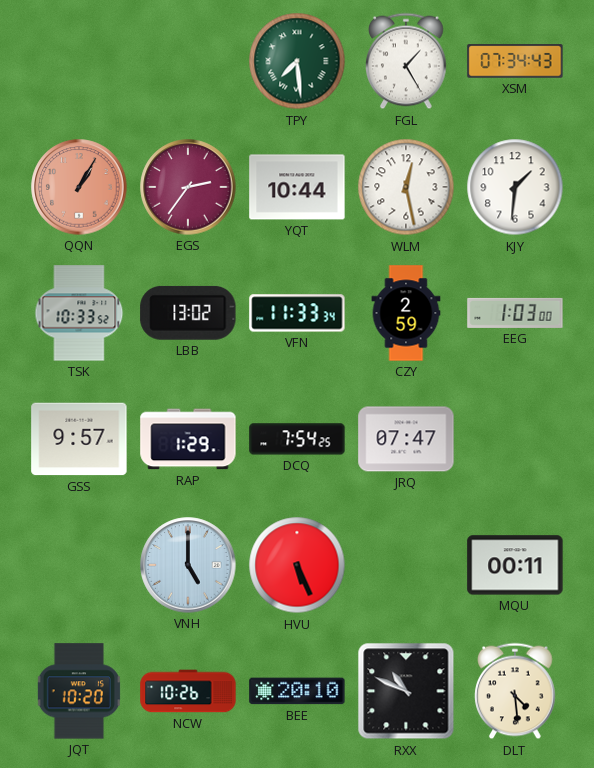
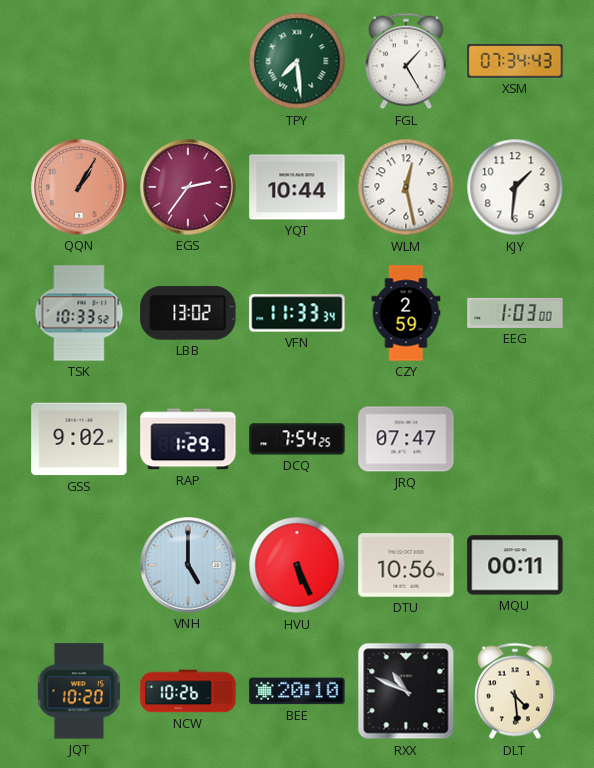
GSS: 9:57 -> 9:02 (79, 439)
DTU: none -> 10:56 (406, 565)
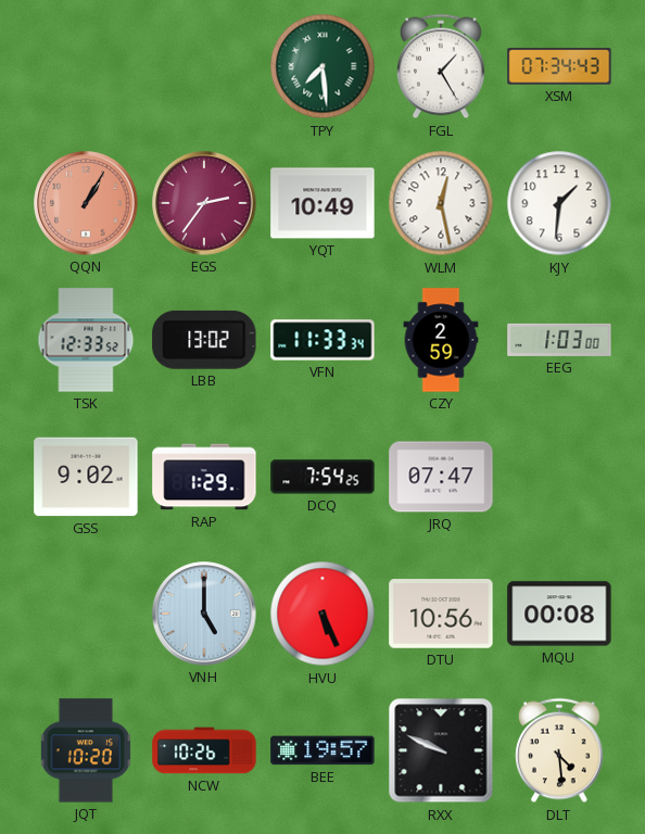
YQT: 10:44 -> 10:49 (322, 203)
TSK: 10:33 -> 12:33 (86, 340)
MQU: 00:11 -> 00:08 (559, 614)
BEE: 20:10 -> 19:57 (322, 750)
RXX: 10:49 -> 9:49 (441, 750)
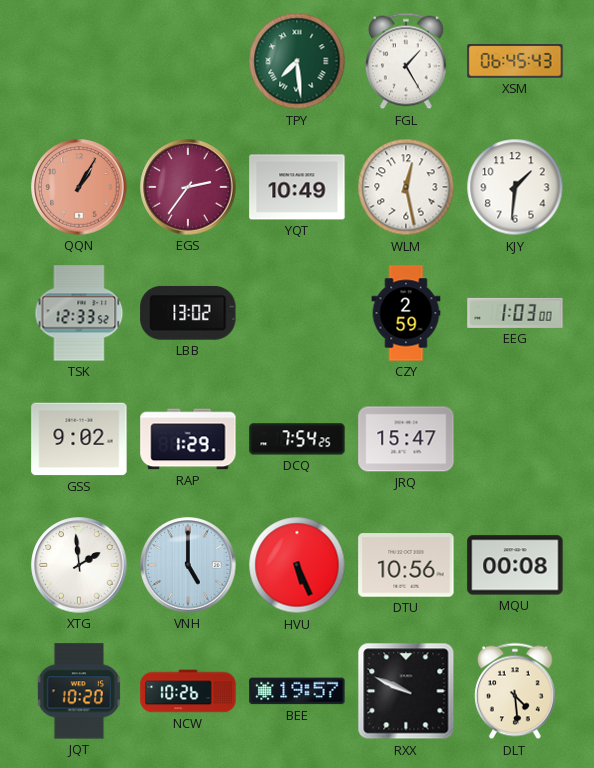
XSM: 07:34 -> 06:45 (515, 61)
VFN: 11:33 -> none (322, 340)
JRQ: 07:47 -> 15:47 (406, 439)
XTG: none -> 1:59 (79, 565)
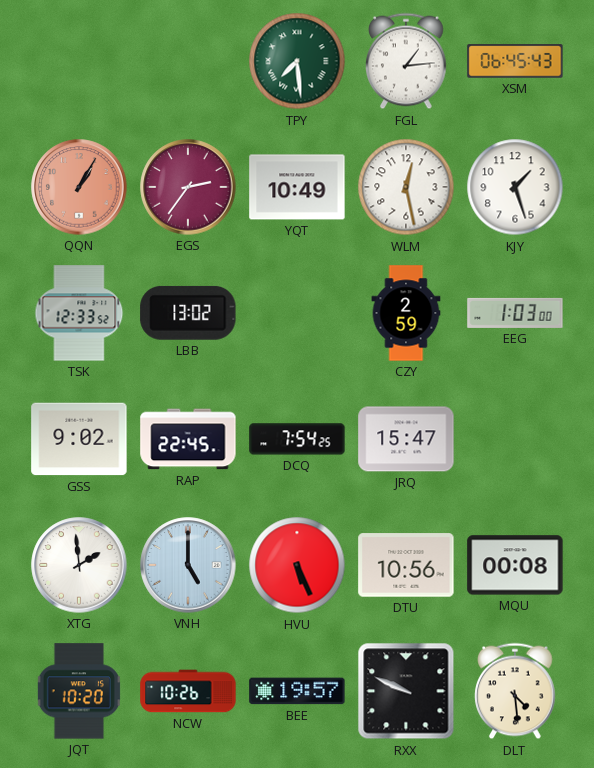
FGL: 1:25 -> 1:14 (406, 61)
KJY: 1:31 -> 1:27 (515, 187)
RAP: 1:29 -> 22:45 (188, 439)
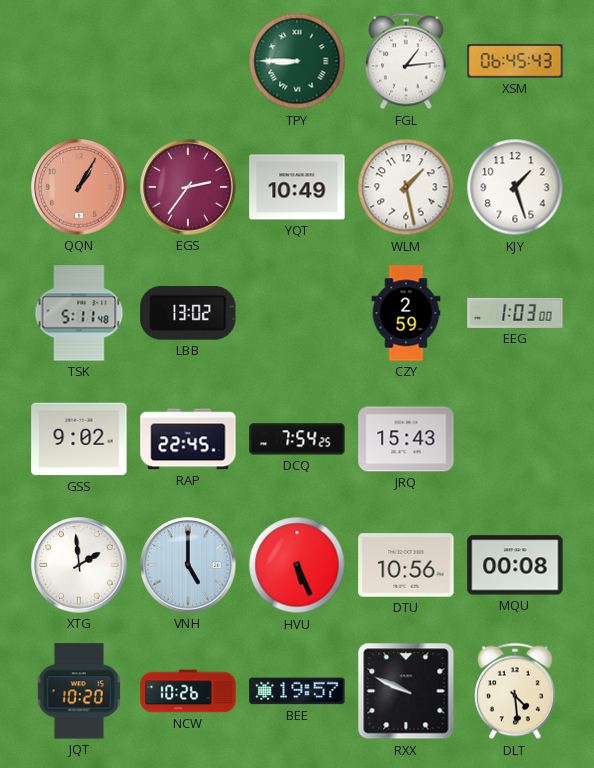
TPY: 7:29 -> 8:45 (297, 61)
WLM: 12:28 -> 1:28 (406, 187)
TSK: 12:33 -> 5:11 (79, 313)
JRQ: 15:47 -> 15:43 (406, 439)
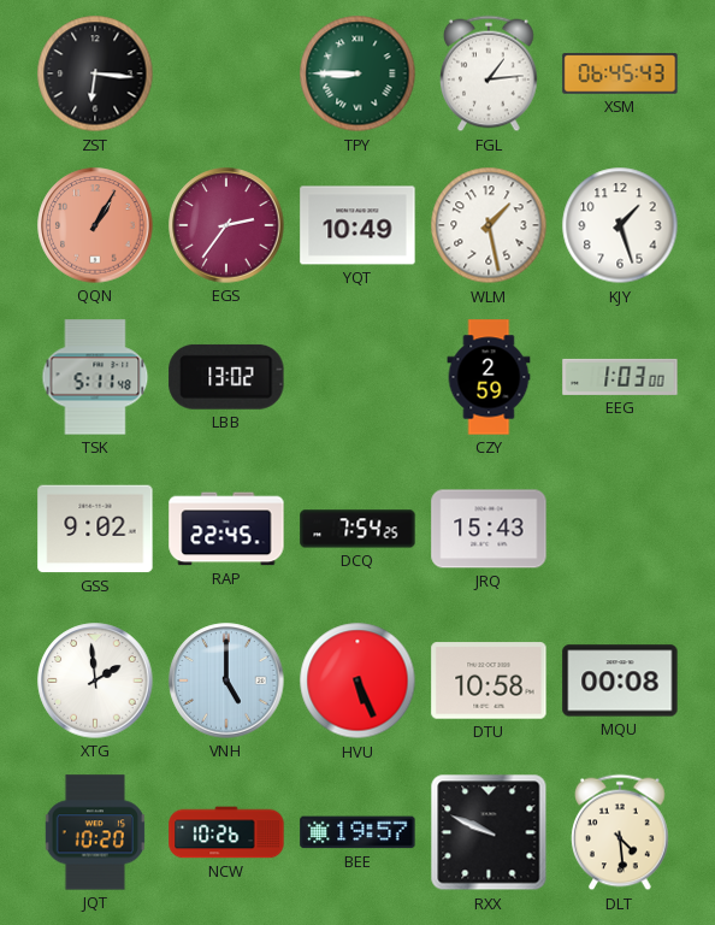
ZST: none -> 6:16 (95, 73)
DTU: 10:56 -> 10:58 (489, 681)
